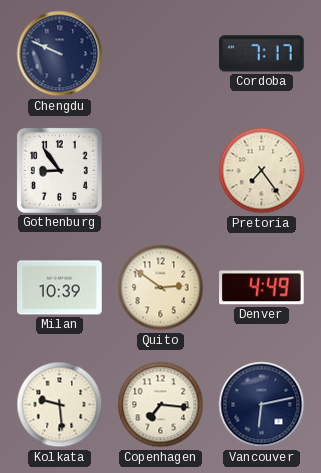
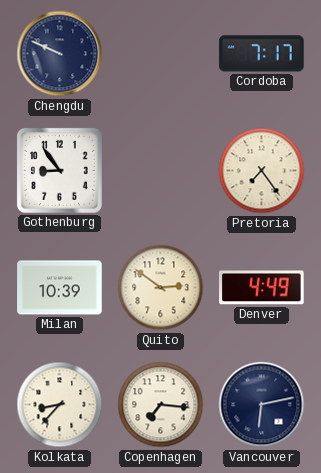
Kolkata: 9:29 -> 8:37 (60, 405)
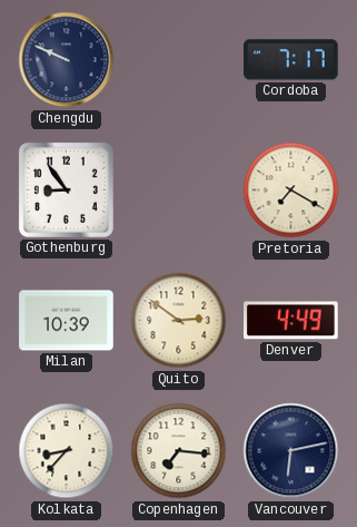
Pretoria: 7:24 -> 7:20 (291, 191)
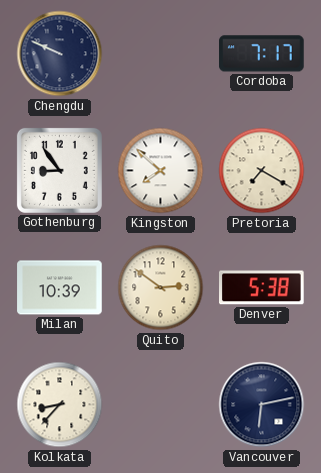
Kingston: none -> 7:52 (161, 171)
Denver: 4:49 -> 5:38 (262, 288)
Copenhagen: 7:16 -> none (179, 451)
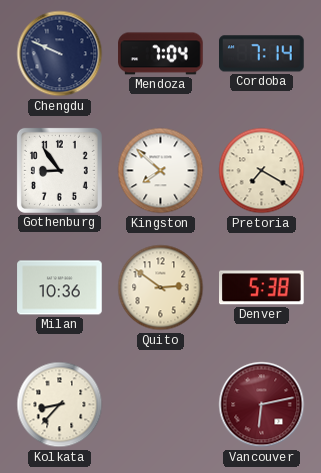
Mendoza: none -> 7:04 (161, 54)
Cordoba: 7:17 -> 7:14 (262, 54)
Milan: 10:39 -> 10:36 (60, 288)
Vancouver dial: navy -> burgundy (262, 405)
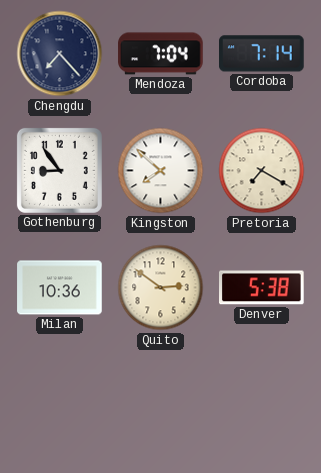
Chengdu: 9:49 -> 7:23 (60, 54)
Kolkata: 8:37 -> none (60, 405)
Vancouver: 6:13 -> none (262, 405)
